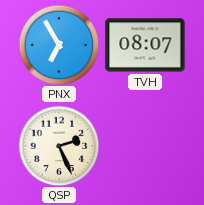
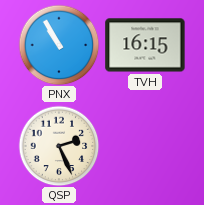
PNX: 6:55 -> 10:55 (59, 45)
TVH: 08:07 -> 16:15 (145, 45)
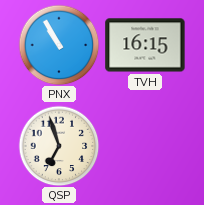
QSP: 2:26 -> 6:57 (59, 146)
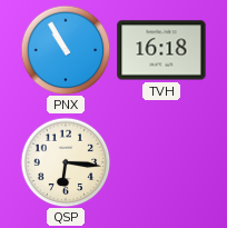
TVH: 16:15 -> 16:18 (161, 50)
QSP: 6:57 -> 6:16 (66, 162)
